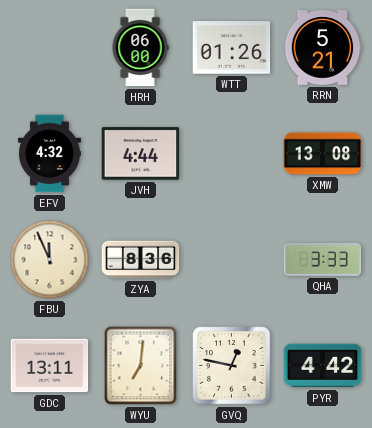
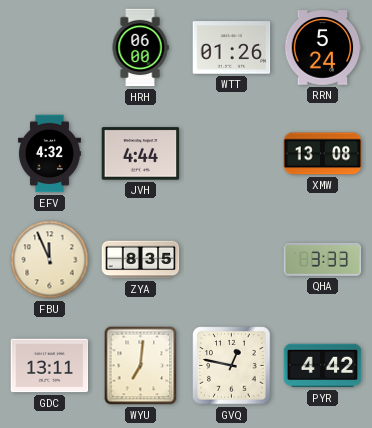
RRN: 5:21 -> 5:24 (323, 48)
ZYA: 8:36 -> 8:35 (141, 260)
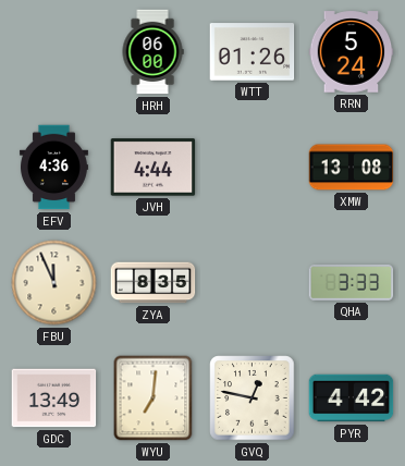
EFV: 4:32 -> 4:36 (53, 168)
GDC: 13:11 -> 13:49 (54, 398)
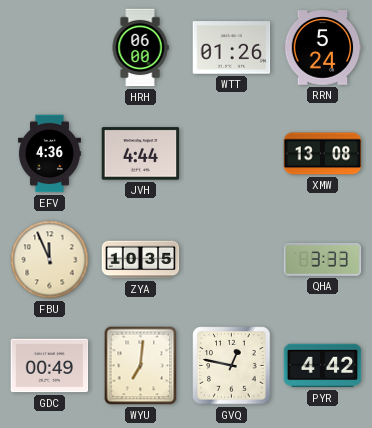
ZYA: 8:35 -> 10:35 (141, 260)
GDC: 13:49 -> 00:49 (50, 366)
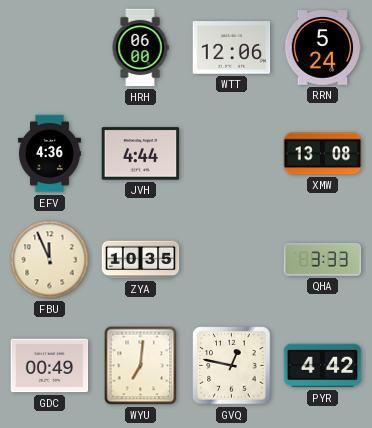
WTT: 01:26 -> 12:06 (232, 48)
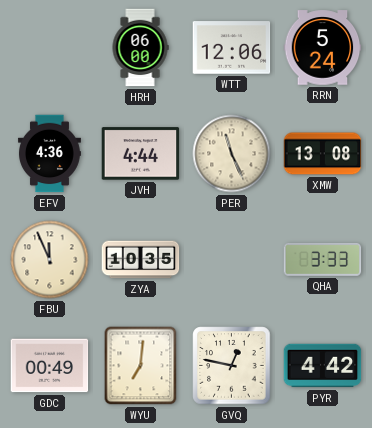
PER: none -> 11:26 (232, 154)
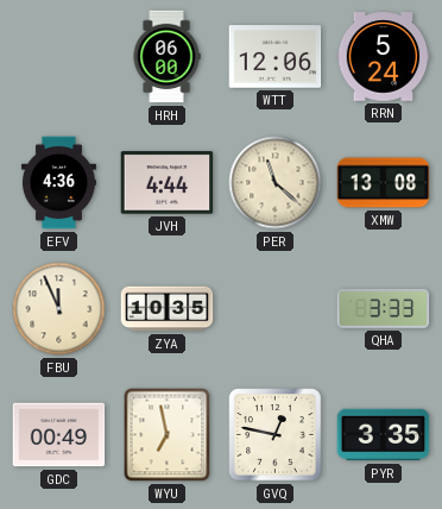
PER: 11:26 -> 11:22 (276, 183)
WYU: 7:01 -> 6:58 (168, 435)
PYR: 4:42 -> 3:35 (384, 435)
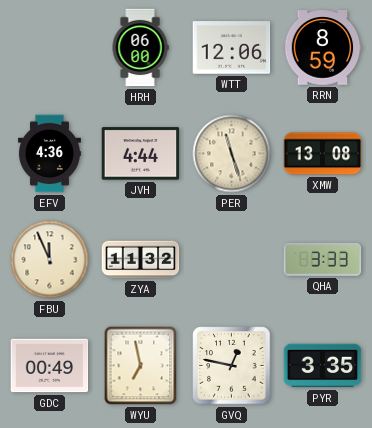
RRN: 5:24 -> 8:59 (323, 48)
PER: 11:22 -> 11:27 (232, 154)
ZYA: 10:35 -> 11:32 (141, 260)
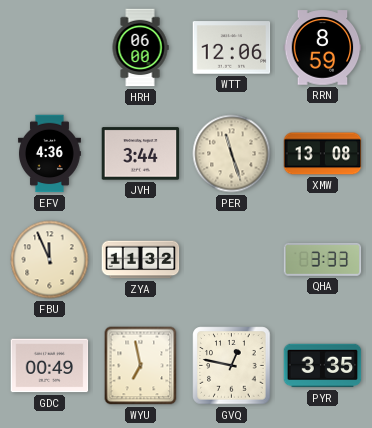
JVH: 4:44 -> 3:44 (141, 154)
